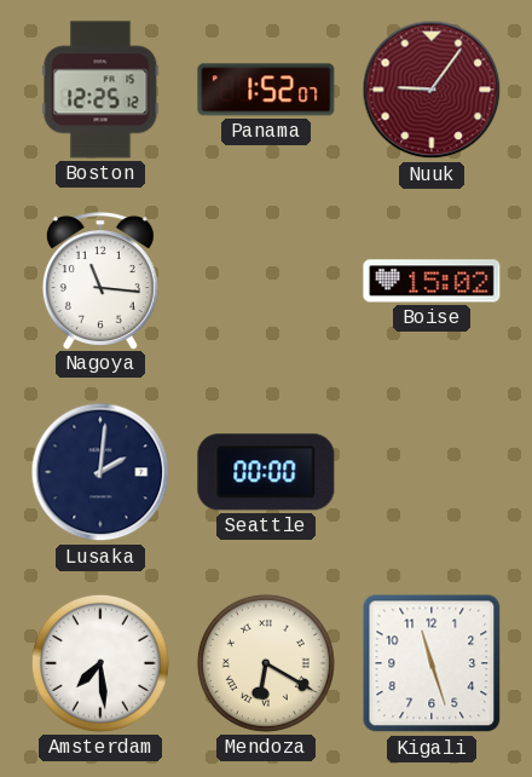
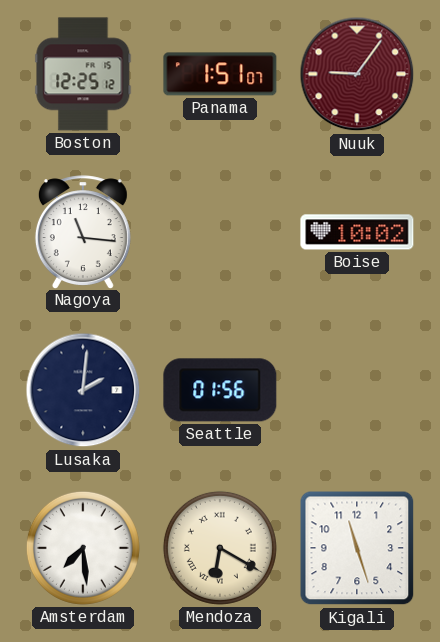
Panama: 1:52 -> 1:51 (220, 74)
Boise: 15:02 -> 10:02 (357, 232)
Seattle: 00:00 -> 01:56 (220, 390)
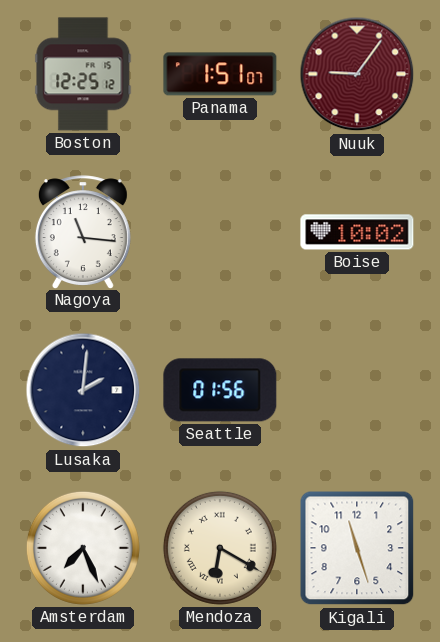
Amsterdam: 7:29 -> 7:26 (83, 548)
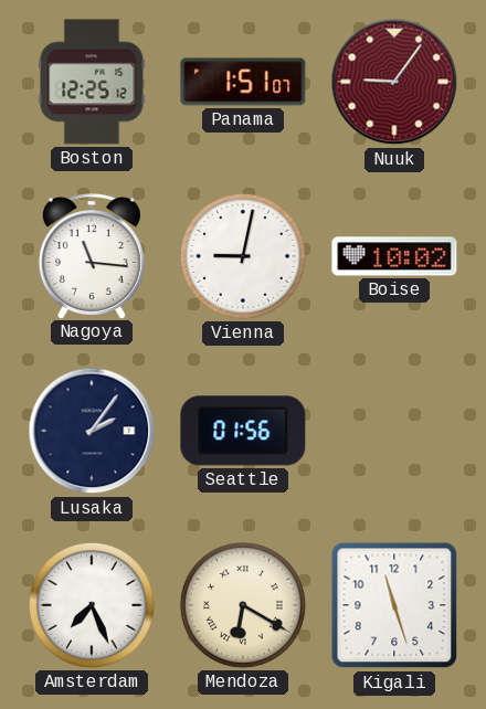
Vienna: none -> 9:02 (243, 256)
Lusaka: 2:01 -> 2:06 (92, 431)
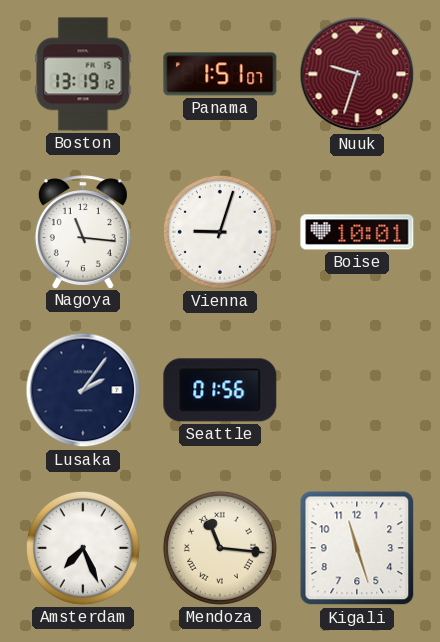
Boston: 12:25 -> 13:19 (83, 74)
Nuuk: 9:06 -> 9:33 (357, 74)
Vienna: 9:02 -> 9:03 (220, 232)
Boise: 10:02 -> 10:01 (357, 232)
Mendoza: 6:20 -> 11:16 (220, 548)
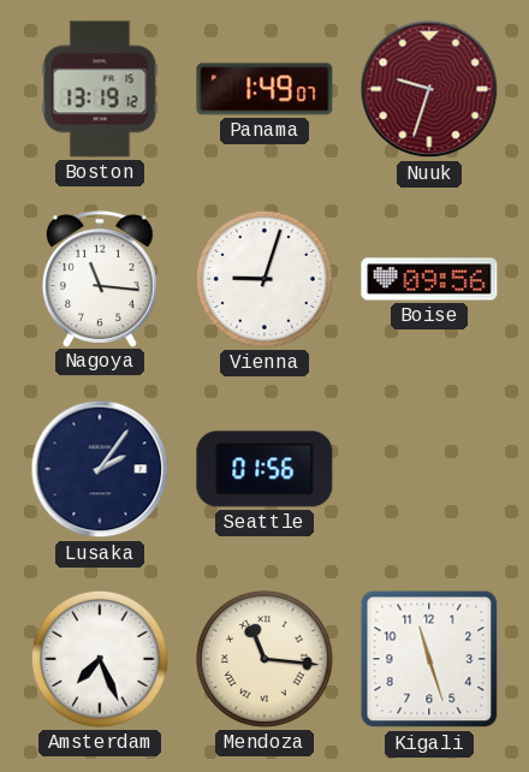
Panama: 1:51 -> 1:49 (264, 89)
Boise: 10:01 -> 09:56 (429, 279)
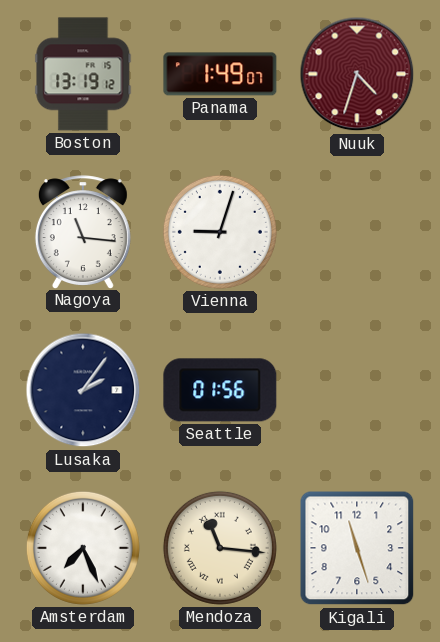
Nuuk: 9:33 -> 4:33 (357, 74)
Boise: 09:56 -> none (429, 279)
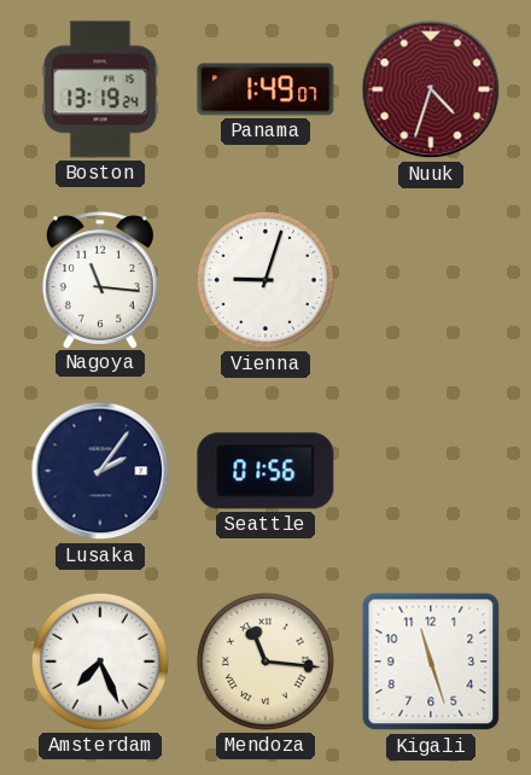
Boston: 13:19:12 -> 13:19:24 (100, 89)
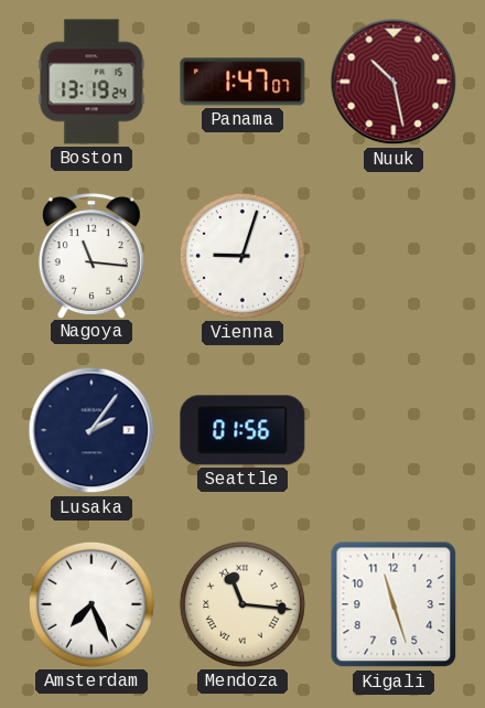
Panama: 1:49 -> 1:47 (242, 82)
Nuuk: 4:33 -> 10:28 (394, 82)
